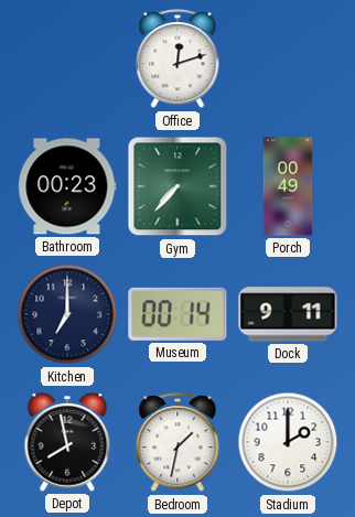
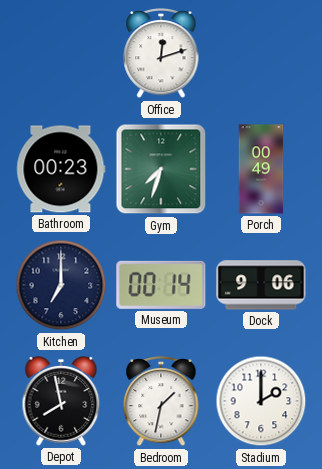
Gym: 7:37 -> 7:33 (161, 169)
Dock: 9:11 -> 9:06 (261, 285)
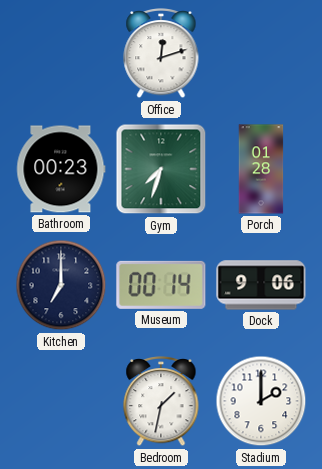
Porch: 00:49 -> 01:28 (261, 169)
Depot: 7:58 -> none (61, 401)
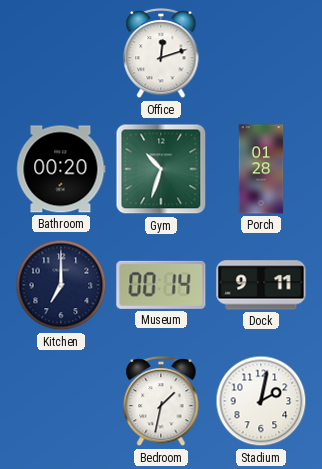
Bathroom: 00:23 -> 00:20 (61, 169)
Gym: 7:33 -> 10:33 (161, 169)
Dock: 9:06 -> 9:11 (261, 285)
Stadium: 2:00 -> 2:02 (261, 401)
